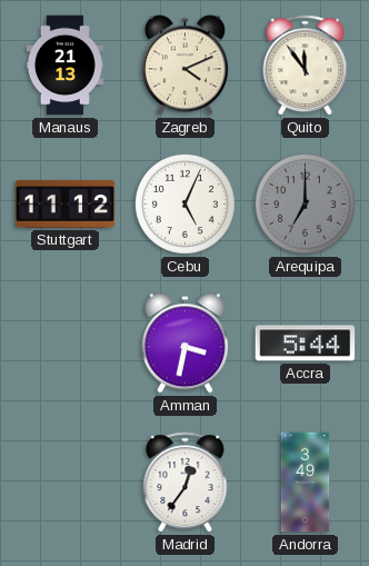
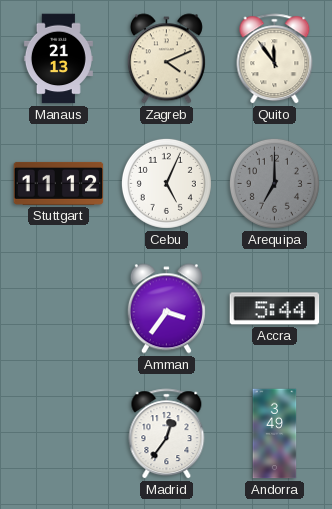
Amman: 3:32 -> 3:36 (166, 309)
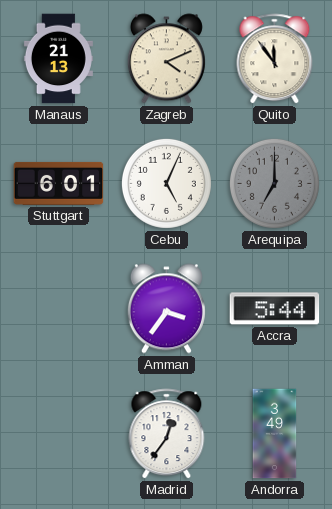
Stuttgart: 11:12 -> 6:01 (59, 183)
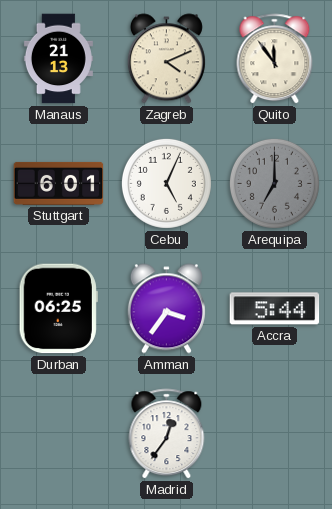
Durban: none -> 06:25 (58, 309)
Andorra: 3:49 -> none (275, 434)
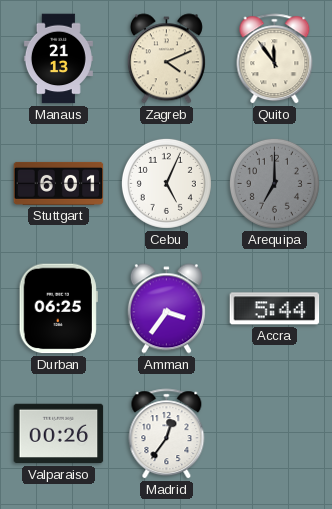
Valparaiso: none -> 00:26 (59, 434)
